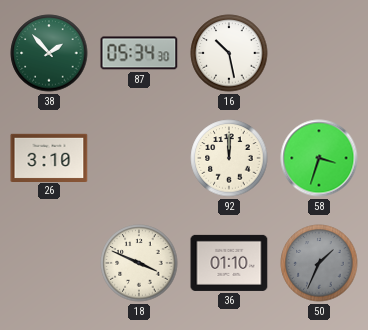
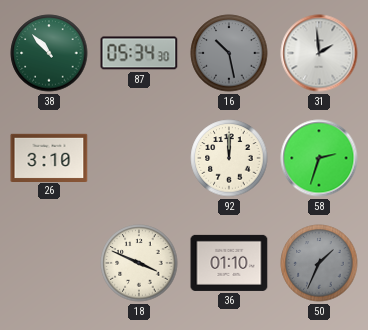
38: 1:53 -> 10:53 (49, 53)
16 dial: white -> grey (229, 53)
31: none -> 1:59 (319, 53)
58: 3:33 -> 2:33 (319, 158)
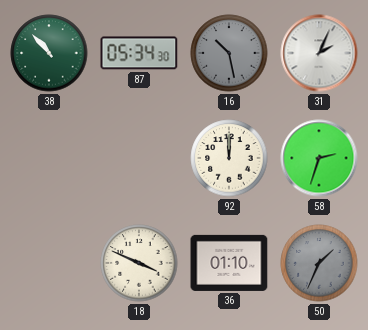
31: 1:59 -> 2:04 (319, 53)
26: 3:10 -> none (49, 157)
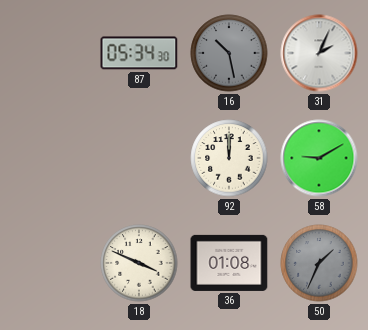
38: 10:53 -> none (49, 53)
58: 2:33 -> 9:10 (319, 158)
36: 01:10 -> 01:08 (229, 263)
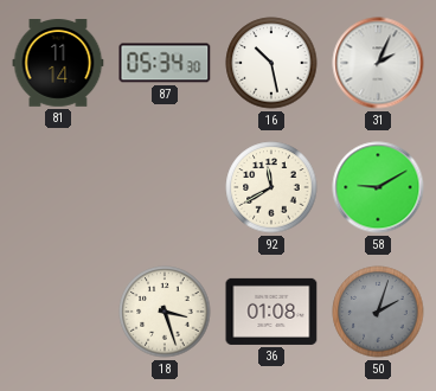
81: none -> 11:14 (58, 64)
16 dial: grey -> white (271, 63)
92: 12:00 -> 11:40 (271, 187)
18: 3:49 -> 3:27 (165, 312)
50: 1:34 -> 2:03 (378, 312)
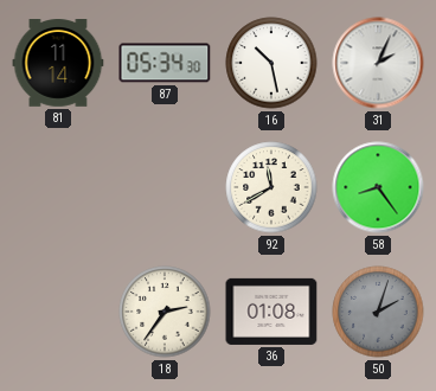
58: 9:10 -> 8:24 (378, 187)
18: 3:27 -> 2:36 (165, 312)
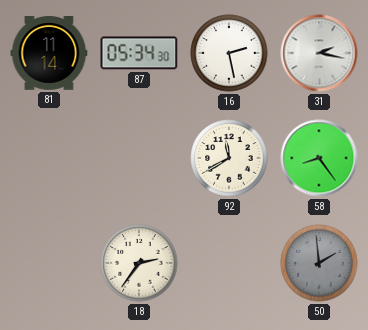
16: 10:28 -> 2:28 (229, 53)
31: 2:04 -> 2:17 (319, 53)
36: 01:08 -> none (271, 312)
50: 2:03 -> 1:59 (319, 263)
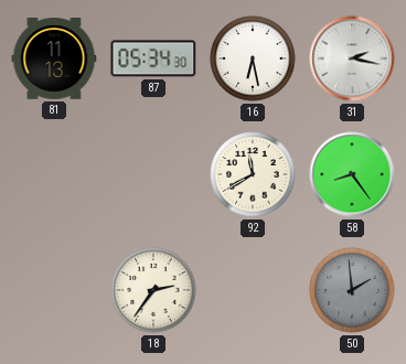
81: 11:14 -> 11:13 (54, 60)
16: 2:28 -> 6:28 (253, 58)
